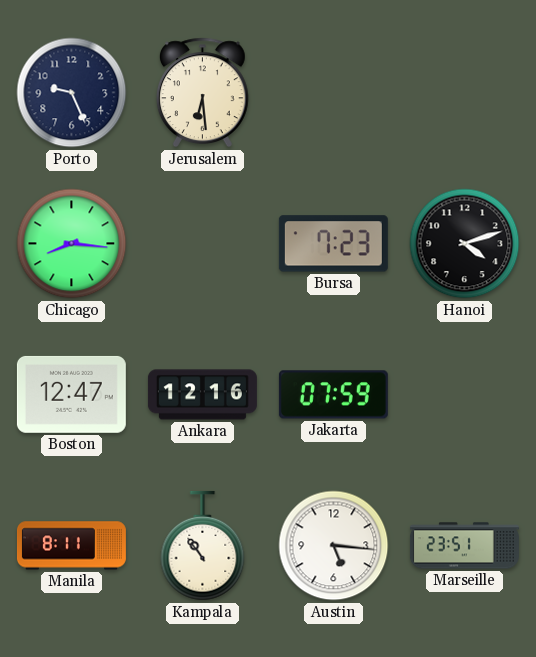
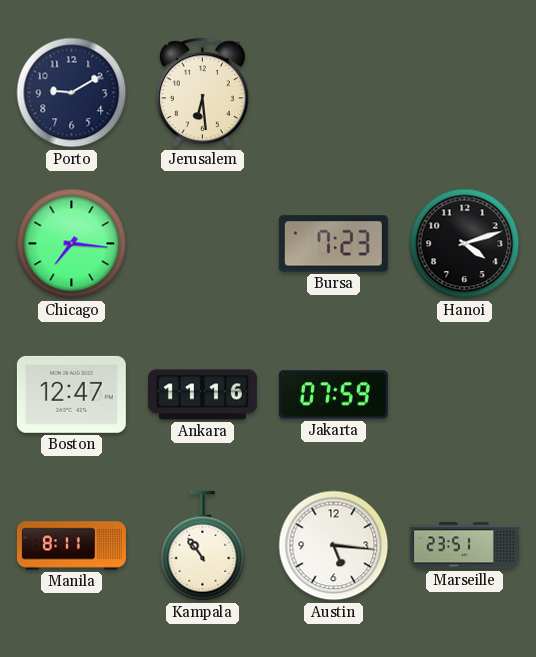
Porto: 9:26 -> 9:10 (72, 93)
Chicago: 8:16 -> 7:16 (72, 244)
Ankara: 12:16 -> 11:16 (202, 395)
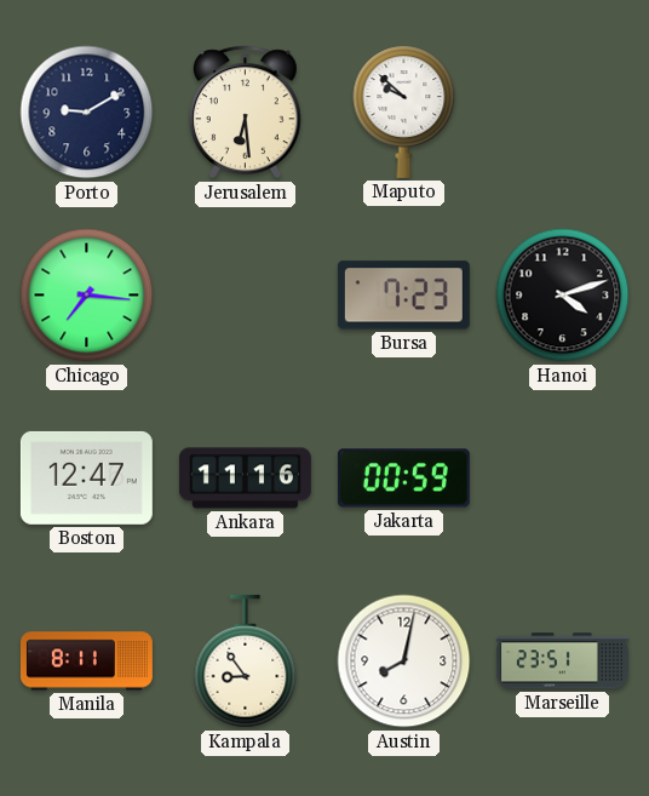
Maputo: none -> 9:52 (404, 111)
Jakarta: 07:59 -> 00:59 (403, 479)
Kampala: 10:54 -> 8:54 (246, 662)
Austin: 5:16 -> 8:02 (404, 662)
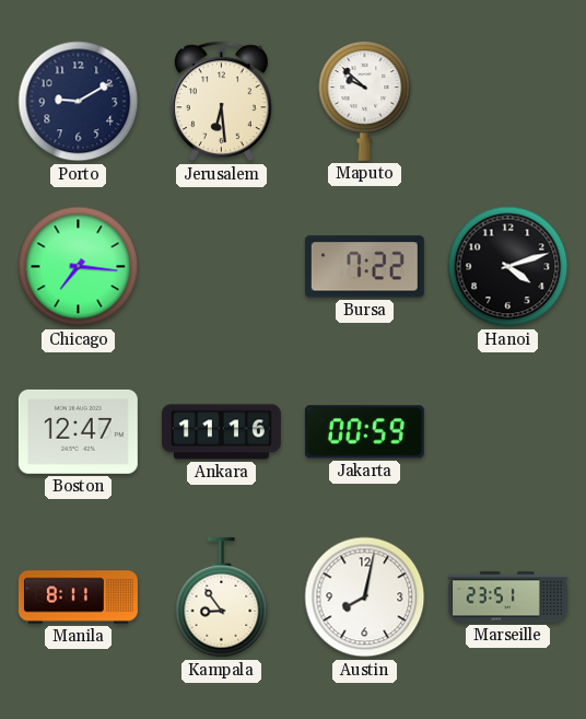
Bursa: 7:23 -> 7:22 (364, 267)
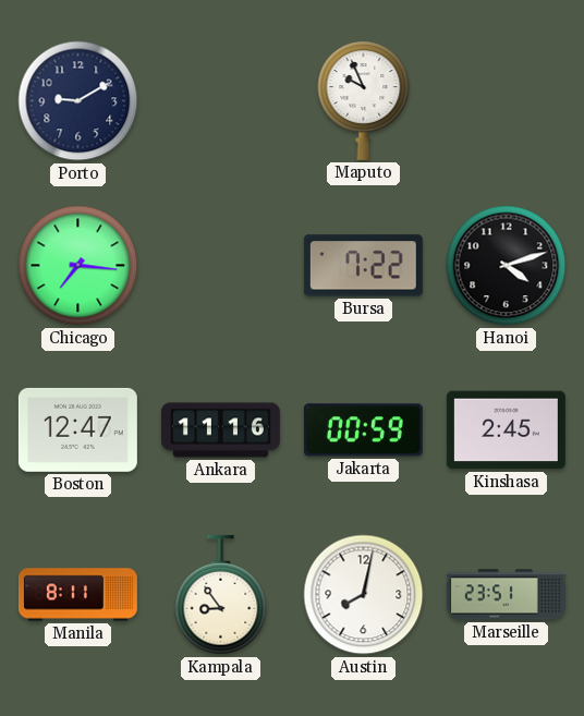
Jerusalem: 6:29 -> none (221, 102)
Maputo: 9:52 -> 9:56 (364, 100)
Kinshasa: none -> 2:45 (506, 430)
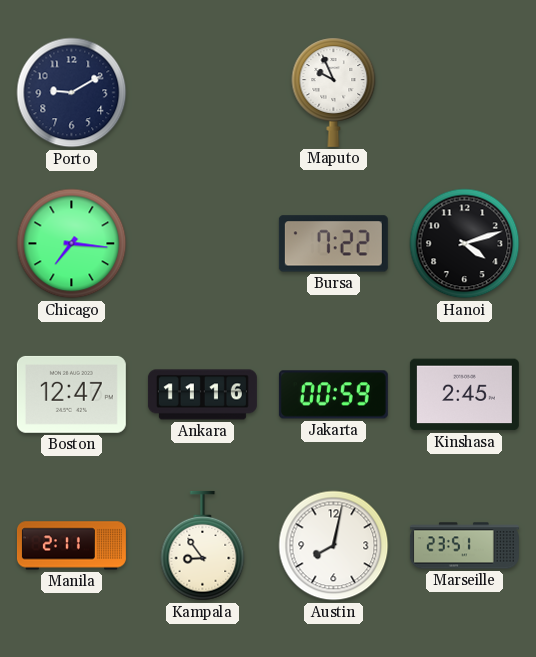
Manila: 8:11 -> 2:11 (71, 546)
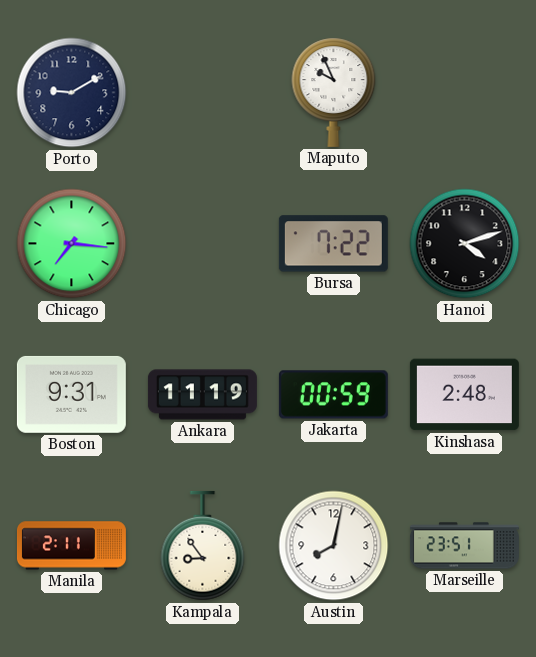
Boston: 12:47 -> 9:31 (71, 394)
Ankara: 11:16 -> 11:19 (202, 395)
Kinshasa: 2:45 -> 2:48 (464, 395)
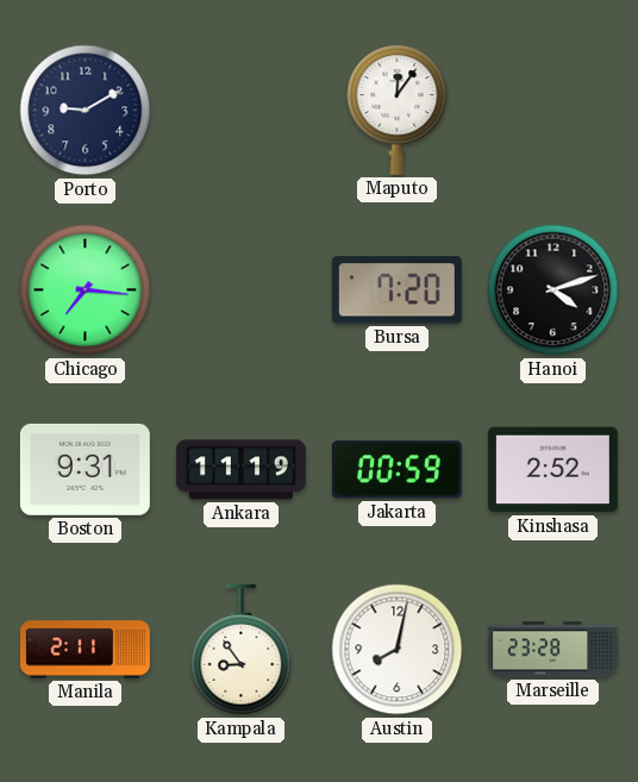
Maputo: 9:56 -> 12:06 (398, 110)
Bursa: 7:22 -> 7:20 (396, 290)
Kinshasa: 2:48 -> 2:52 (552, 470)
Marseille: 23:51 -> 23:28 (552, 650)
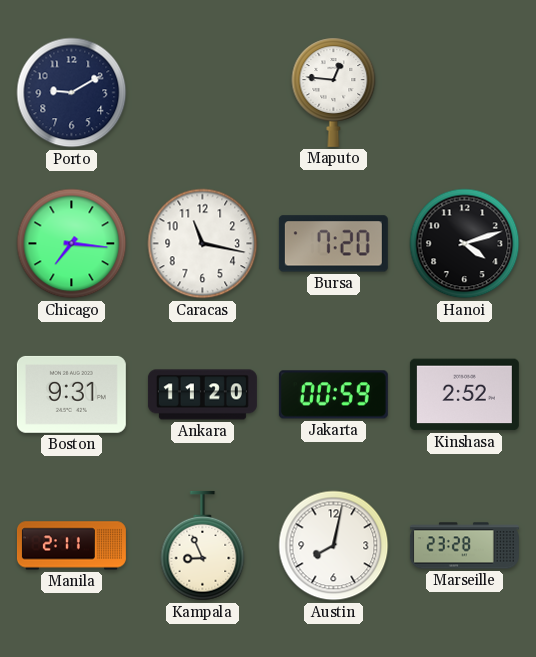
Maputo: 12:06 -> 12:46 (334, 92)
Caracas: none -> 11:17 (203, 244)
Ankara: 11:19 -> 11:20 (202, 395)
Kampala: 8:54 -> 8:56 (203, 546)
